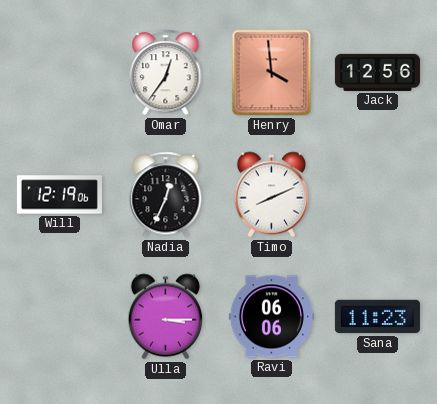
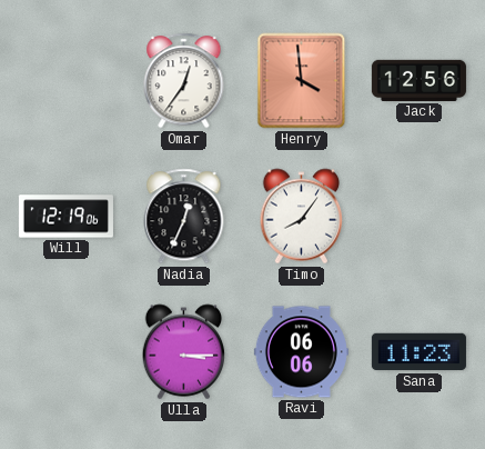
Timo: 8:11 -> 8:06 (302, 217)
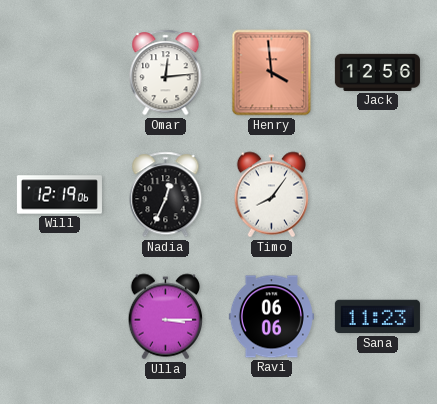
Omar: 12:36 -> 12:14 (166, 73)
